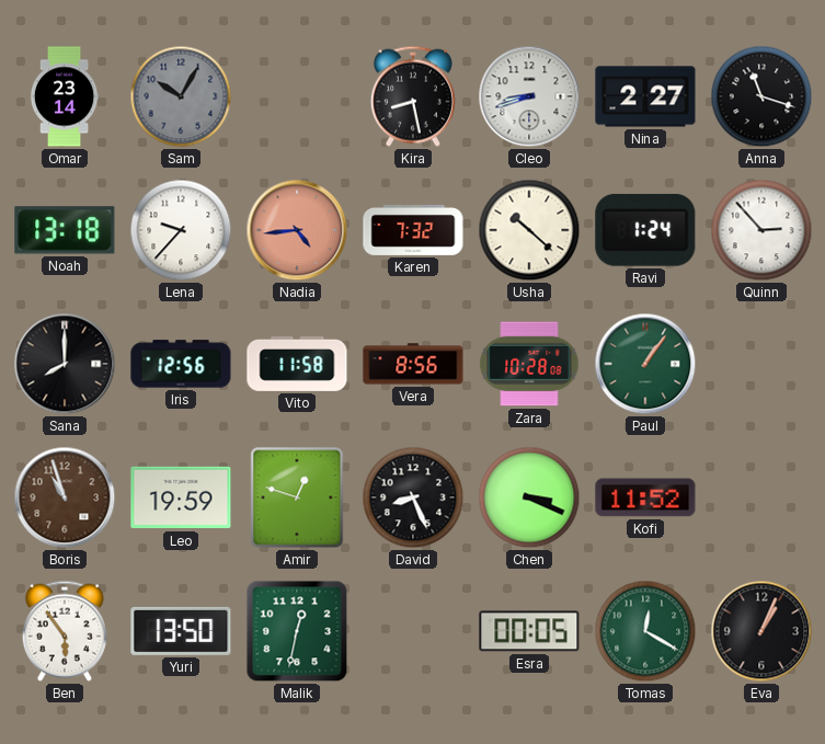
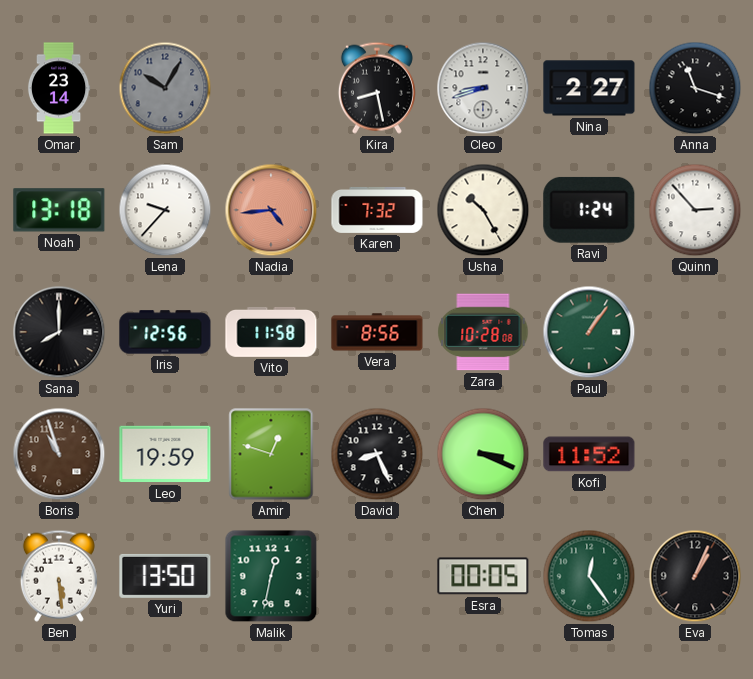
Usha: 10:22 -> 10:25 (483, 210)
Ben: 5:54 -> 5:29 (59, 576)
Tomas: 12:20 -> 12:24 (589, 576)
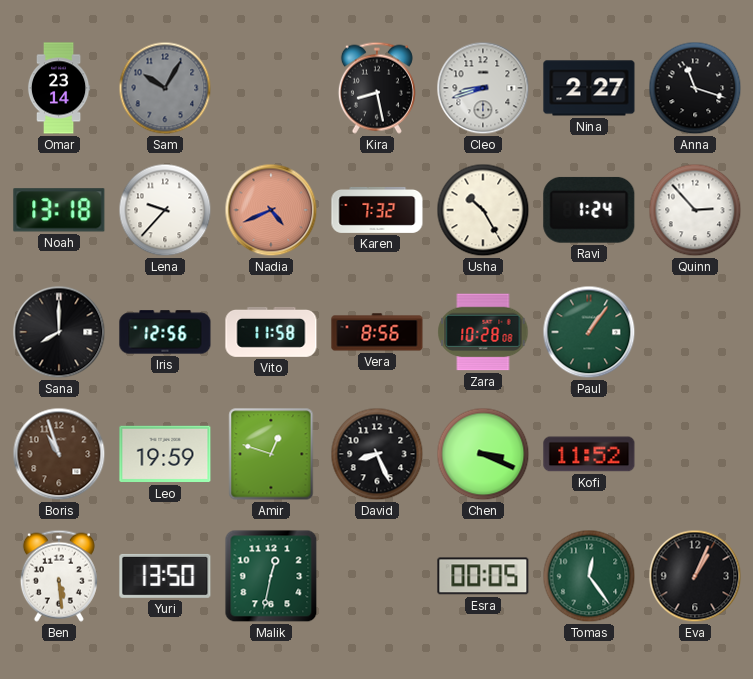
Nadia: 4:44 -> 4:41 (271, 210)
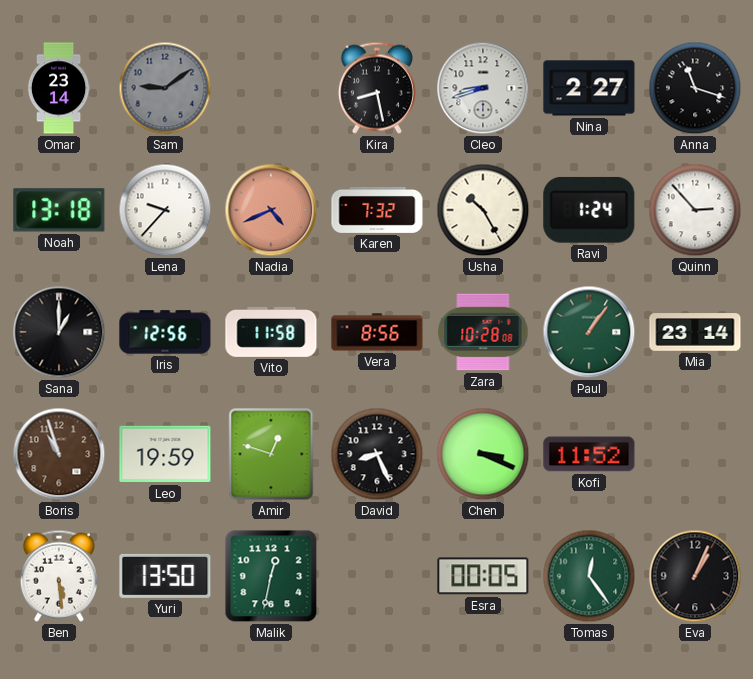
Sam: 10:05 -> 9:09 (165, 88)
Sana: 8:00 -> 1:00 (59, 332)
Mia: none -> 23:14 (695, 332)
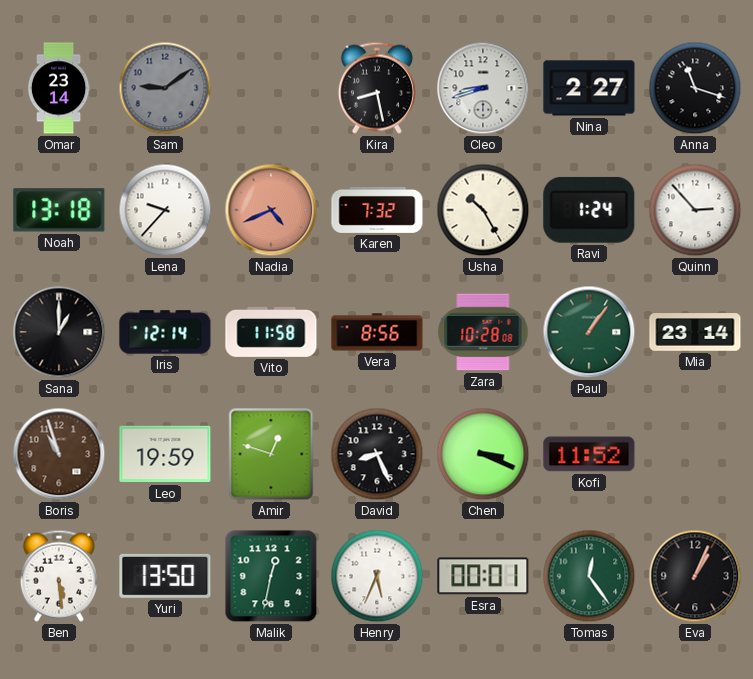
Iris: 12:56 -> 12:14 (165, 332)
Henry: none -> 5:34 (377, 576)
Esra: 00:05 -> 00:01 (483, 576)
